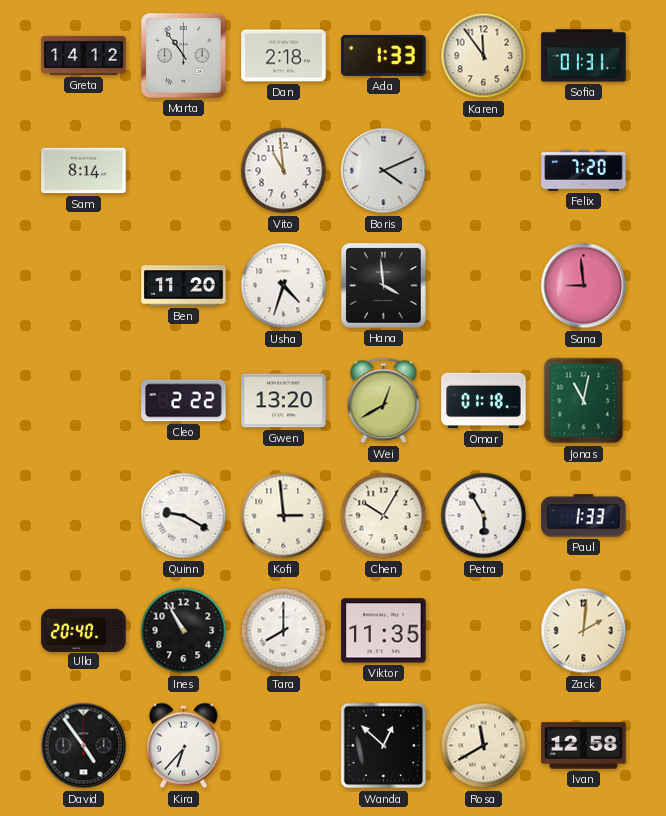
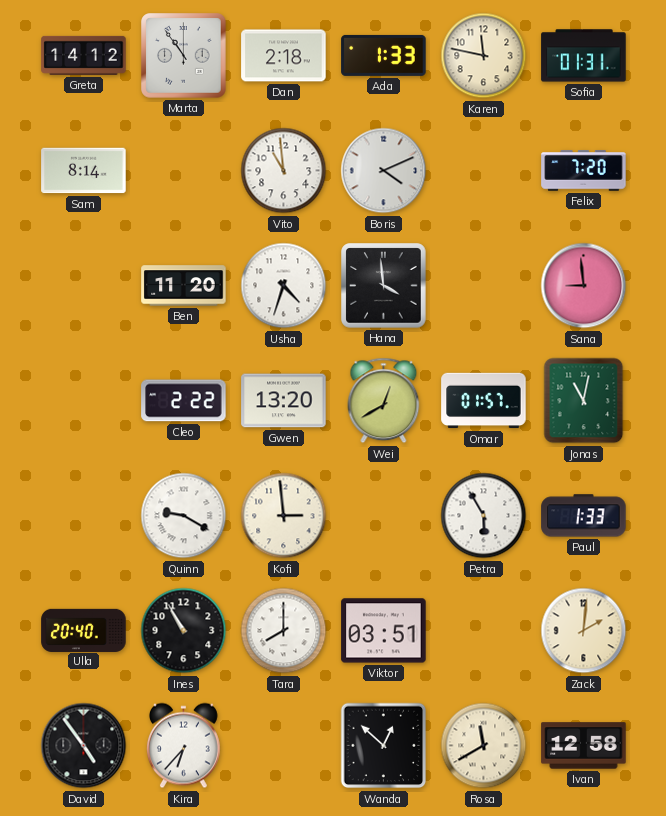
Karen: 11:54 -> 11:47 (484, 56)
Omar: 01:18 -> 01:57 (484, 401)
Chen: 10:05 -> none (384, 516)
Viktor: 11:35 -> 03:51 (384, 631)
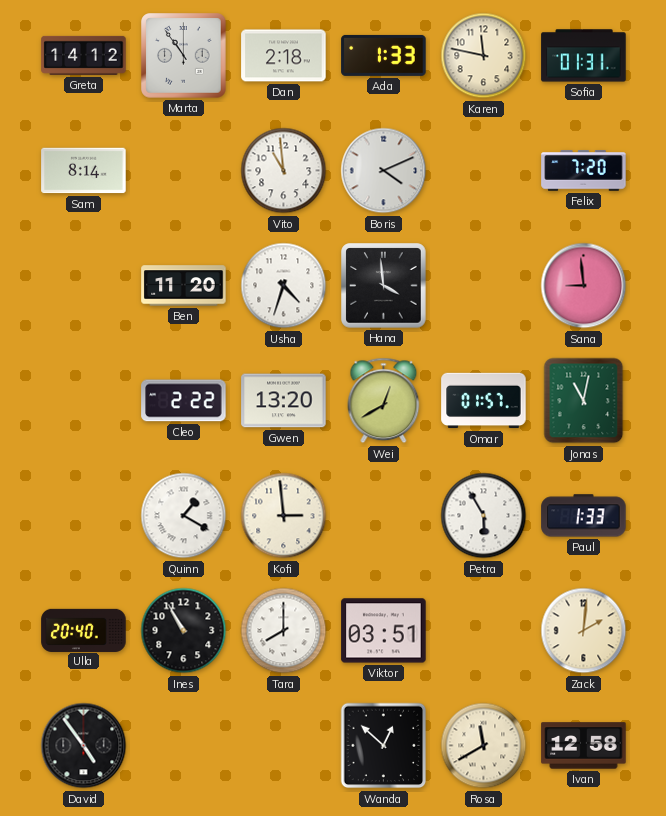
Quinn: 9:20 -> 1:20 (184, 516)
Kira: 6:37 -> none (183, 746)
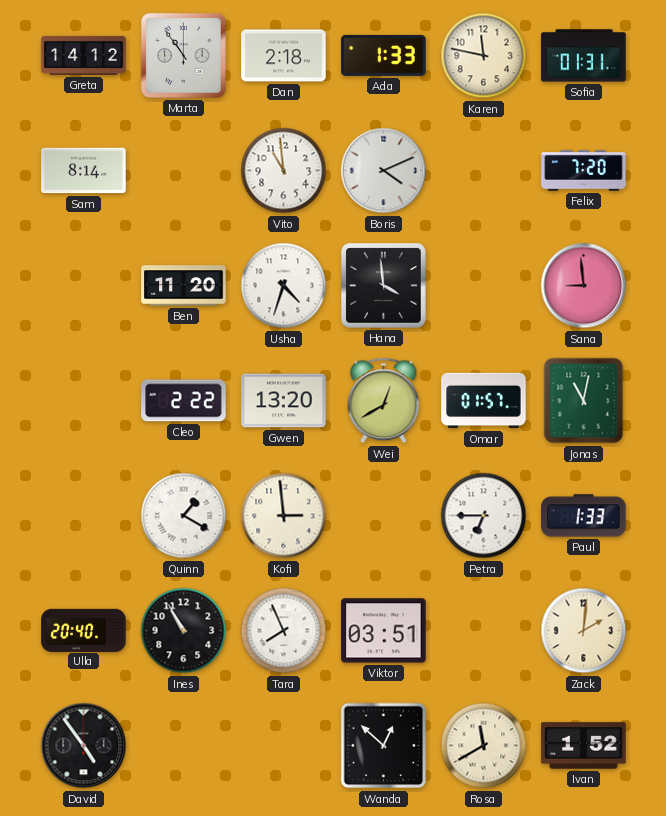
Petra: 5:55 -> 6:45 (484, 516)
Tara: 8:00 -> 7:56 (284, 631)
Ivan: 12:58 -> 1:52 (584, 746)
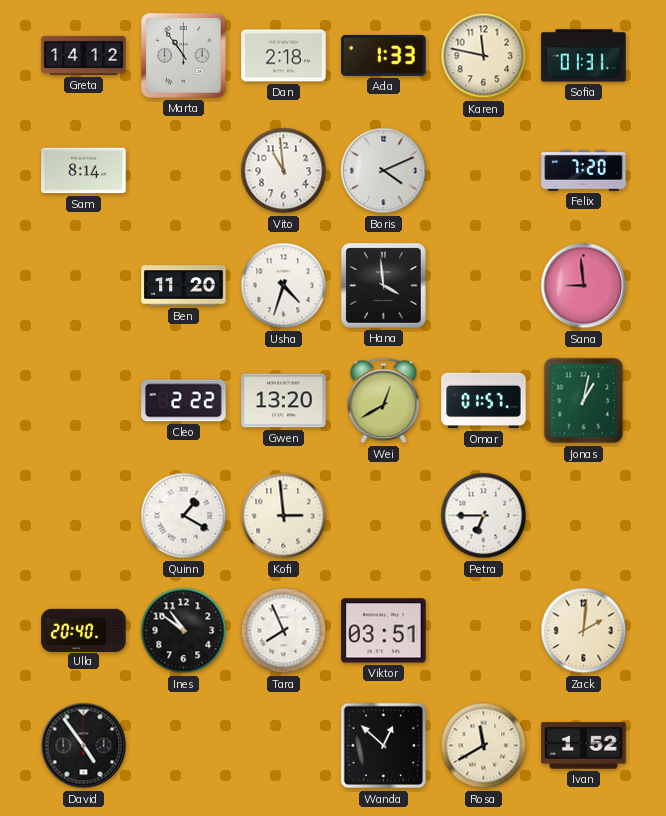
Jonas: 11:02 -> 1:02 (584, 401)
Paul: 1:33 -> none (584, 516)
Ines: 10:55 -> 10:51 (184, 631)
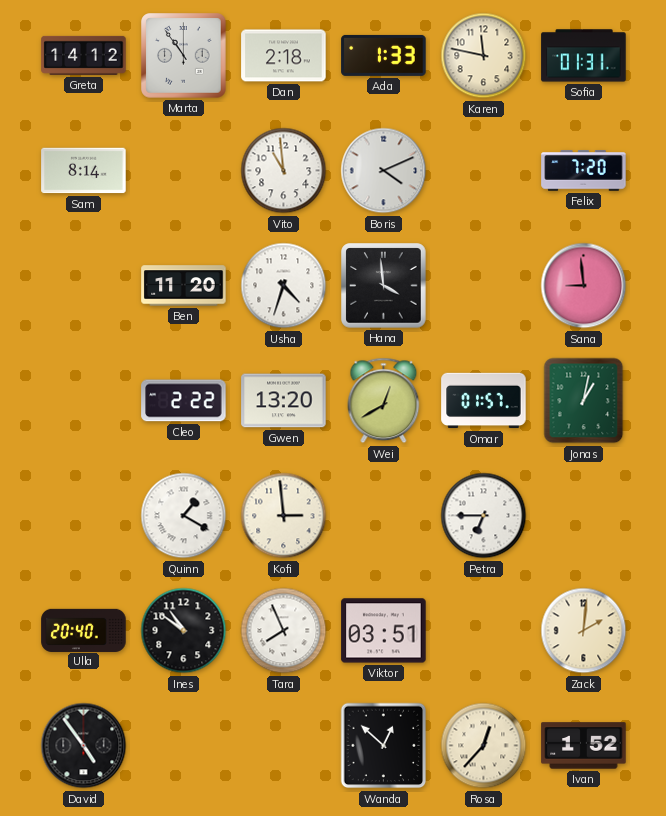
Rosa: 11:40 -> 12:37 (484, 746)
